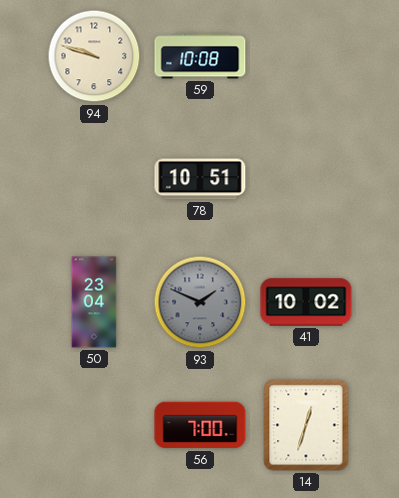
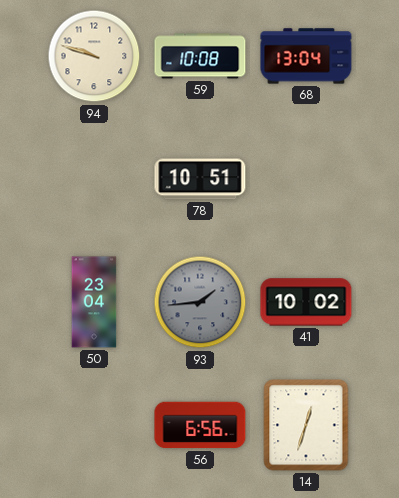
68: none -> 13:04 (306, 56)
93: 1:49 -> 1:44 (200, 302)
56: 7:00 -> 6:56 (200, 425)
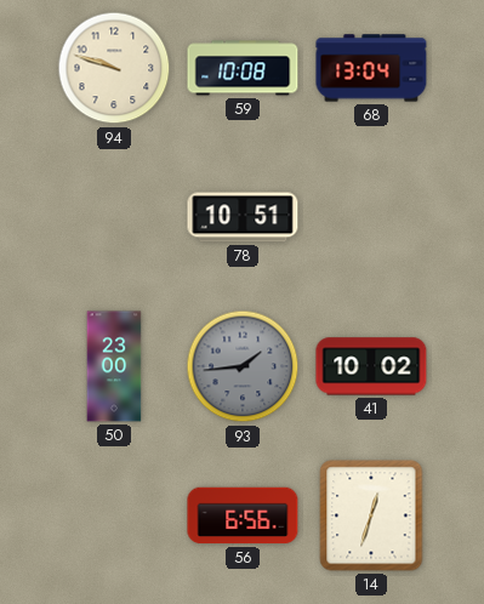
50: 23:04 -> 23:00 (114, 366)
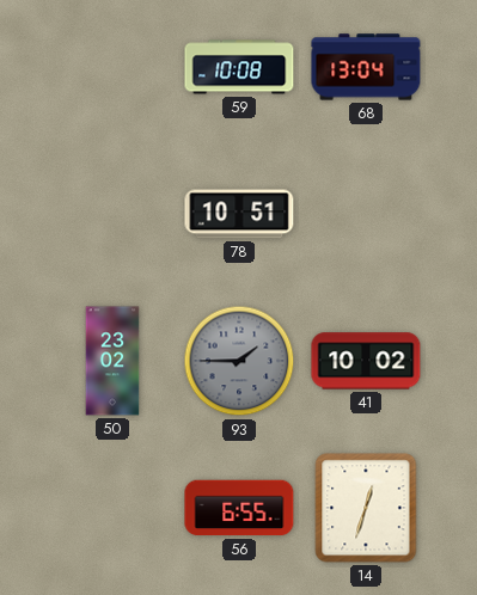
94: 9:48 -> none (114, 68)
50: 23:00 -> 23:02 (112, 361)
93: 1:44 -> 1:45 (239, 361)
56: 6:56 -> 6:55 (239, 508)
